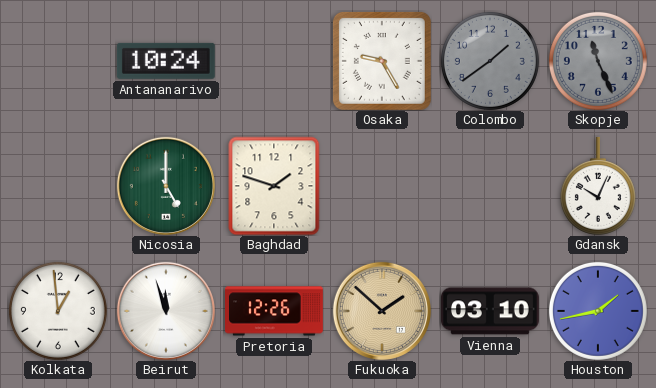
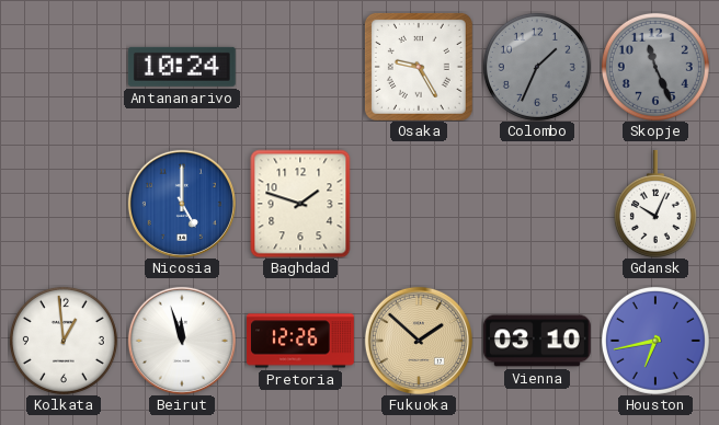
Colombo: 1:39 -> 1:34 (537, 67)
Nicosia dial: green -> blue (182, 204)
Houston: 1:43 -> 6:43 (655, 341)
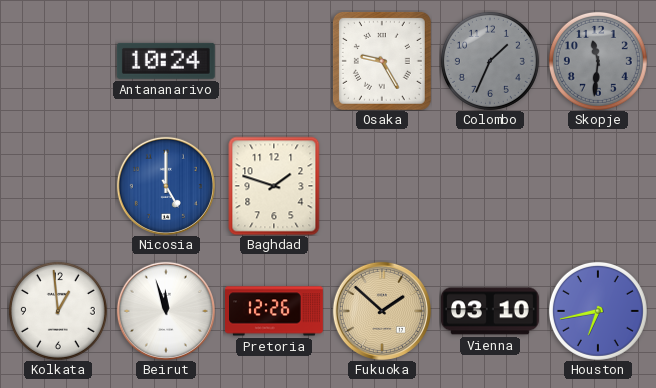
Skopje: 11:26 -> 11:31 (598, 61)
Gdansk: 10:04 -> none (655, 204)
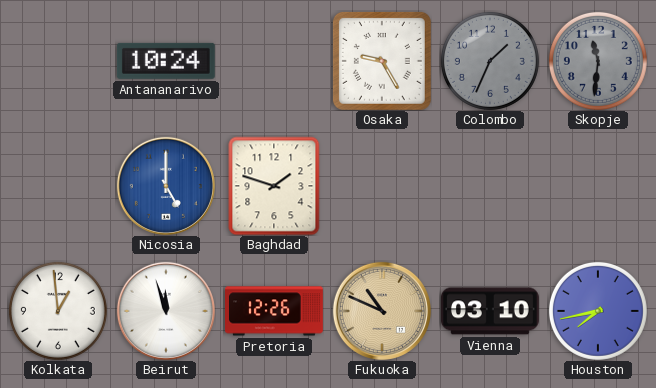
Fukuoka: 1:52 -> 10:49 (382, 311)
Houston: 6:43 -> 7:43 (598, 311)
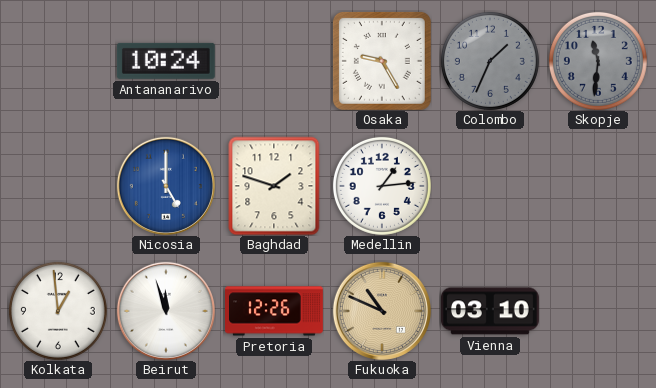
Medellin: none -> 1:14 (382, 186)
Houston: 7:43 -> none (598, 311)
